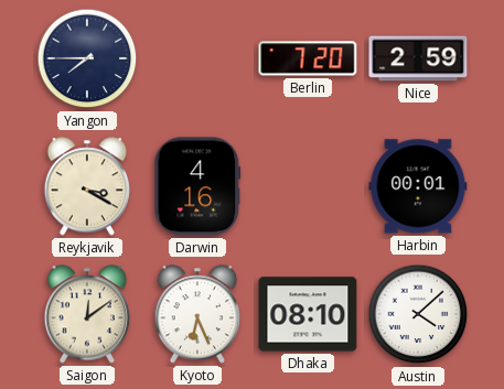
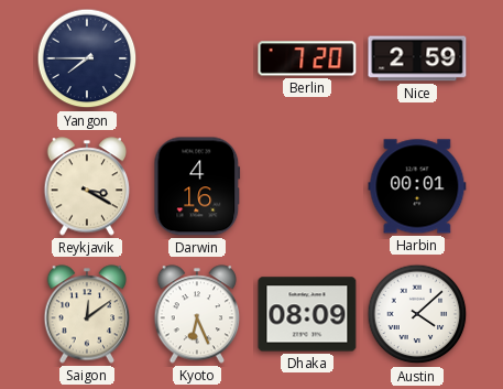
Dhaka: 08:10 -> 08:09 (307, 314)
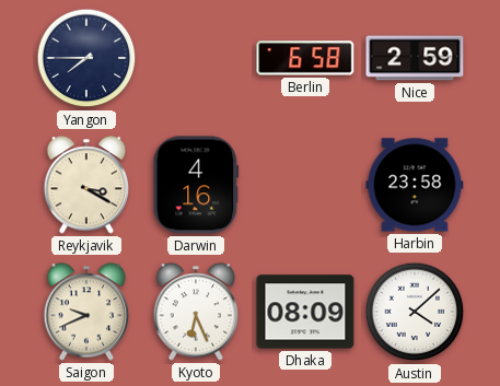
Berlin: 7:20 -> 6:58 (305, 58)
Harbin: 00:01 -> 23:58 (415, 185)
Saigon: 12:09 -> 9:41 (86, 312)
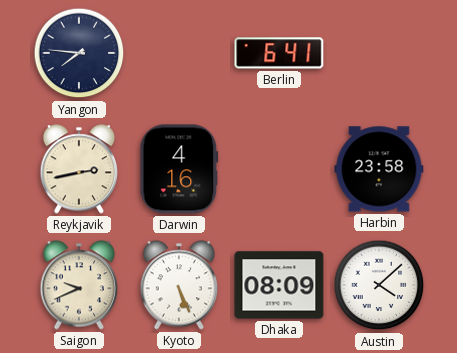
Yangon: 7:45 -> 7:46 (79, 53)
Berlin: 6:58 -> 6:41 (279, 53)
Nice: 2:59 -> none (415, 58)
Reykjavik: 3:20 -> 2:43 (79, 169)
Kyoto: 6:26 -> 5:26 (179, 285)
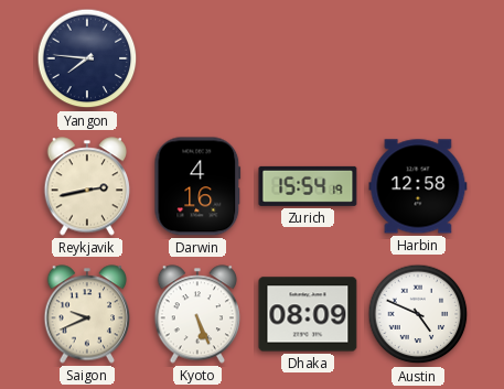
Berlin: 6:41 -> none (279, 53)
Zurich: none -> 15:54 (308, 186)
Harbin: 23:58 -> 12:58 (418, 186)
Austin: 4:08 -> 4:49 (418, 314)
